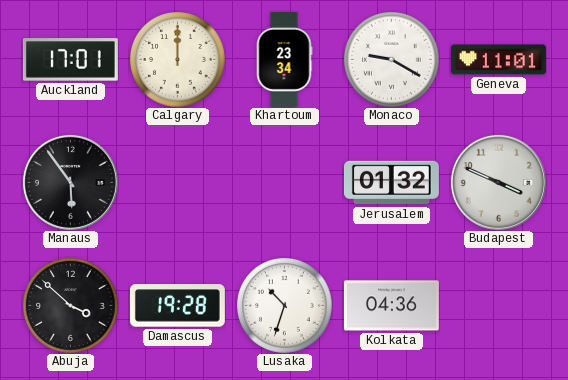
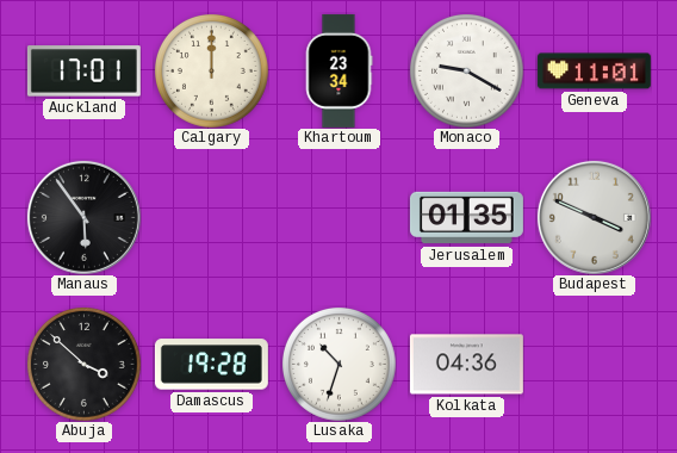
Jerusalem: 01:32 -> 01:35 (466, 218)
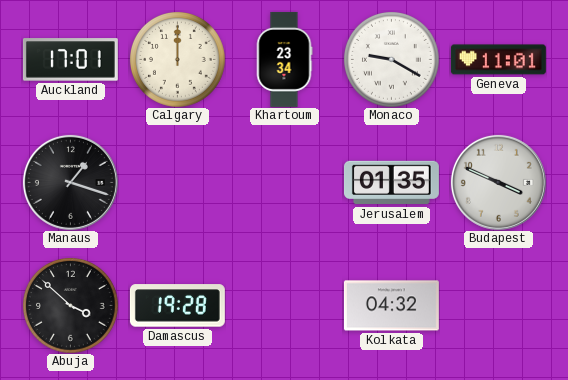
Manaus: 5:54 -> 1:18 (70, 182)
Lusaka: 10:33 -> none (340, 365)
Kolkata: 04:36 -> 04:32 (391, 306)
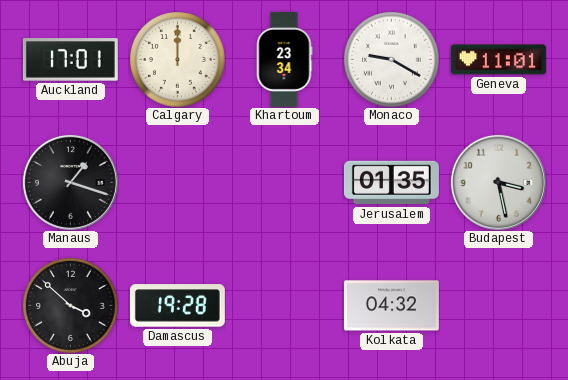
Budapest: 3:49 -> 3:28 (498, 182)
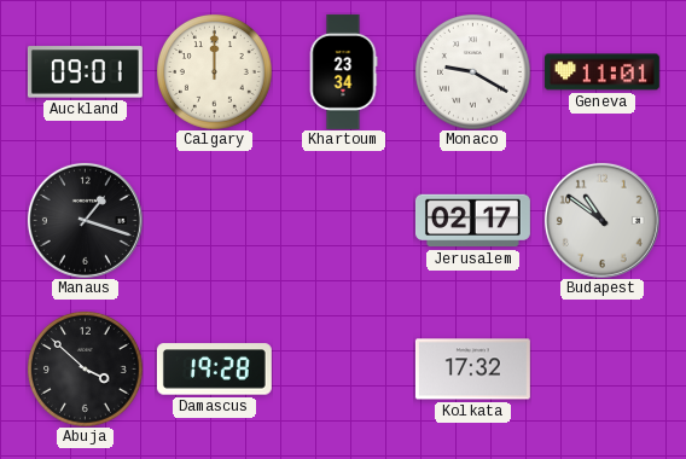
Auckland: 17:01 -> 09:01 (85, 72)
Jerusalem: 01:35 -> 02:17 (472, 221)
Budapest: 3:28 -> 10:51 (601, 220)
Kolkata: 04:32 -> 17:32 (472, 370)
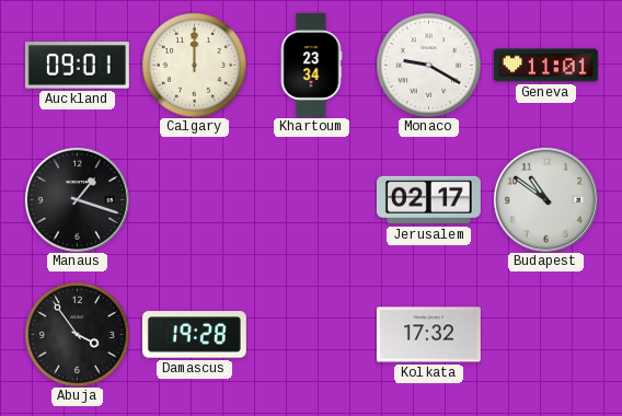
Abuja: 3:52 -> 3:54 (78, 335)
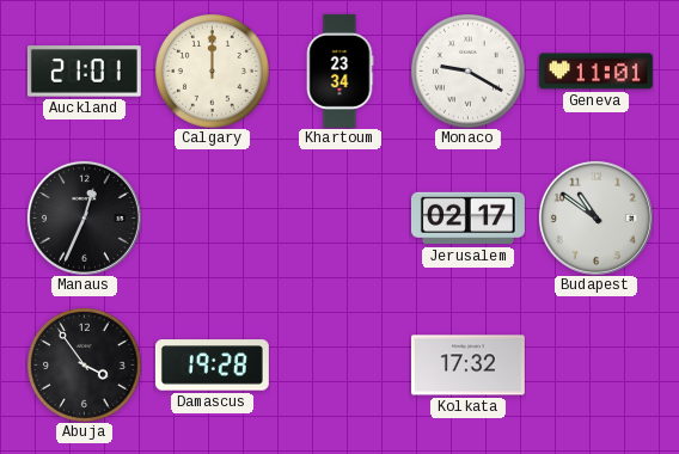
Auckland: 09:01 -> 21:01 (84, 72)
Manaus: 1:18 -> 12:34 (84, 217)
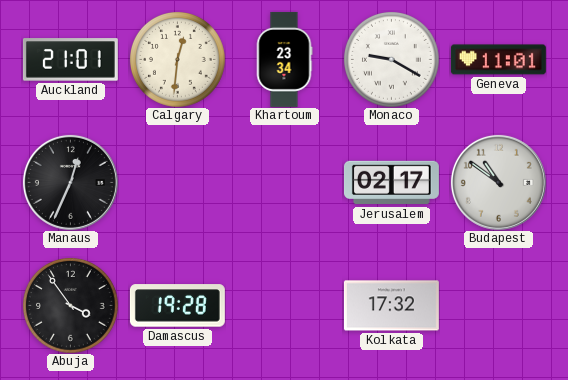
Calgary: 12:00 -> 12:31 (178, 60)
